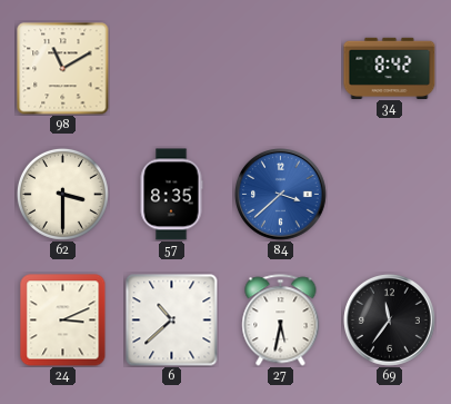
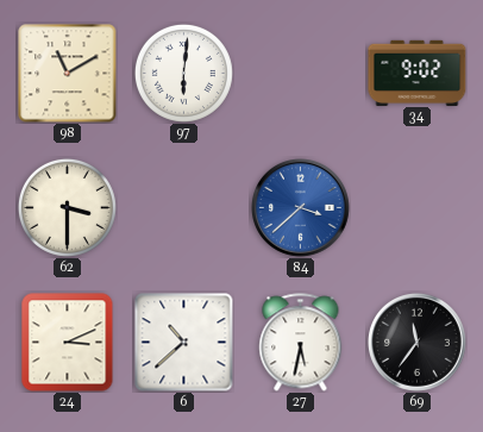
97: none -> 6:01 (183, 73)
34: 8:42 -> 9:02 (418, 73)
57: 8:35 -> none (171, 195)
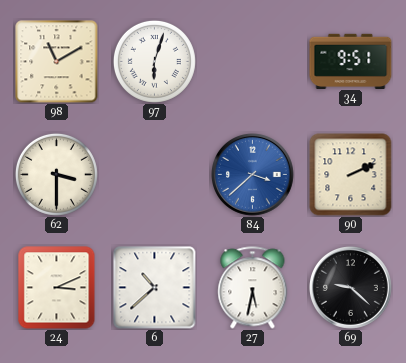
97: 6:01 -> 6:03 (154, 61)
34: 9:02 -> 9:51 (351, 61)
90: none -> 2:11 (351, 175)
69: 11:36 -> 9:22 (351, 288)
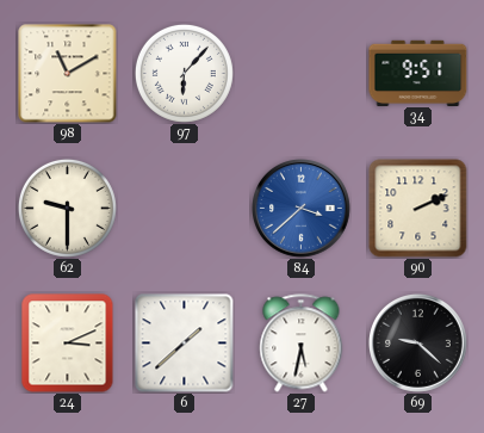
97: 6:03 -> 6:07 (184, 73)
62: 3:30 -> 9:30 (67, 208)
6: 10:38 -> 1:38 (185, 344)
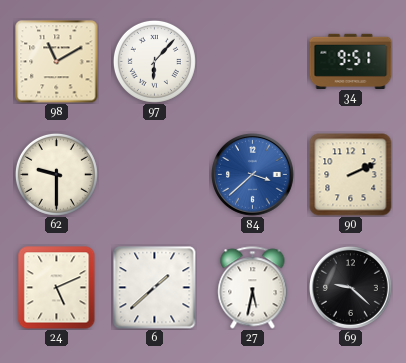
24: 3:11 -> 5:11 (57, 288)
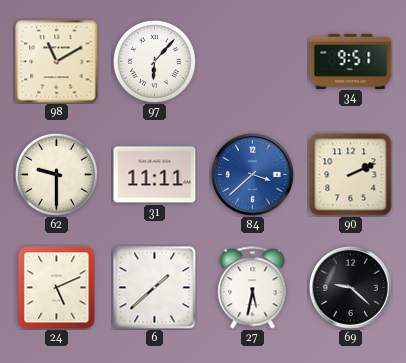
31: none -> 11:11 (155, 175)
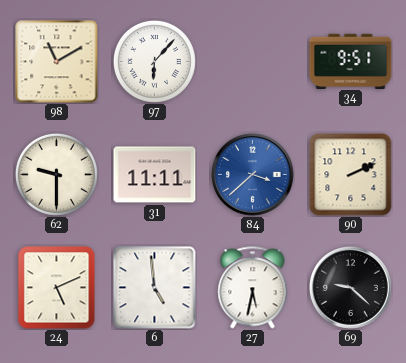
6: 1:38 -> 4:59 (155, 288)
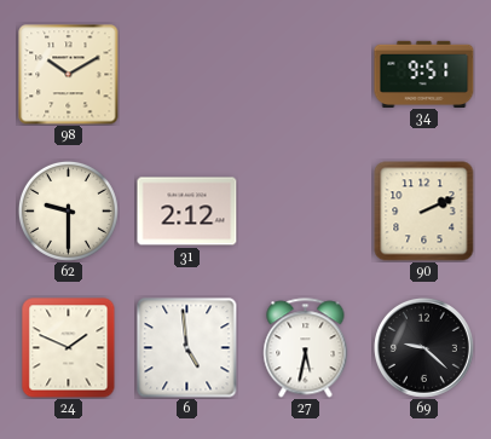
98: 11:10 -> 10:10 (69, 75)
97: 6:07 -> none (154, 61)
31: 11:11 -> 2:12 (187, 212)
84: 3:38 -> none (253, 175)
24: 5:11 -> 1:49 (69, 348)
